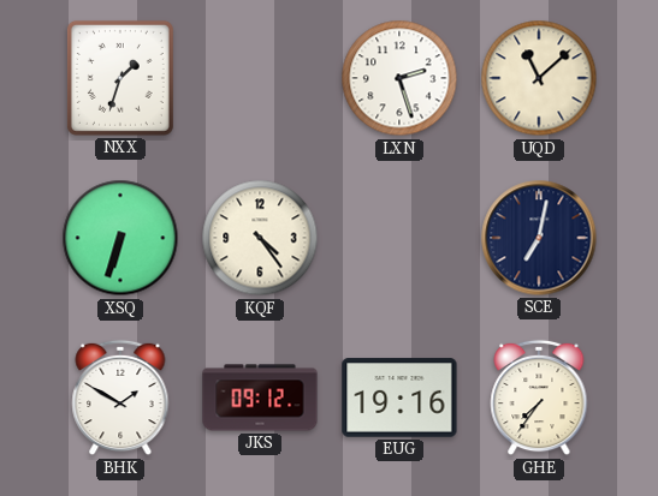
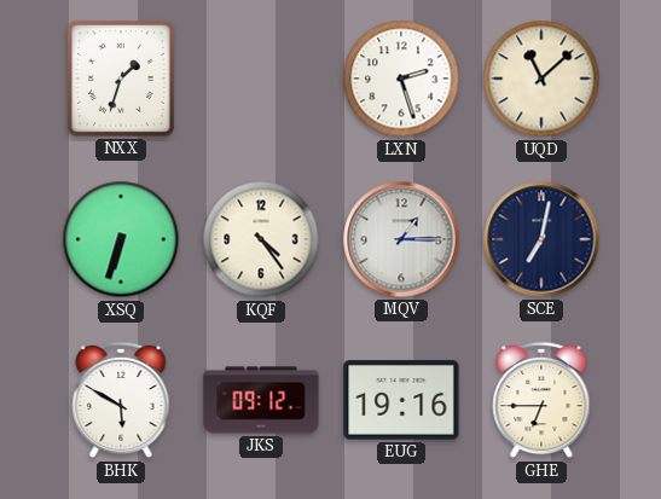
MQV: none -> 1:15 (401, 239)
BHK: 1:50 -> 5:50 (121, 400)
GHE: 7:36 -> 6:45 (541, 400)
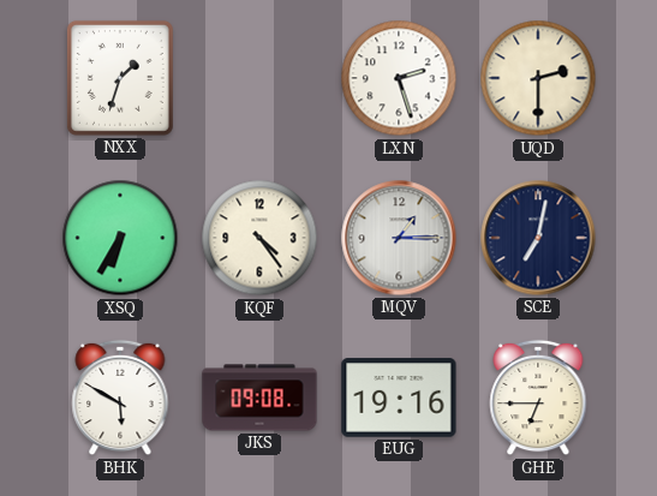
UQD: 11:08 -> 2:30 (538, 78)
XSQ: 6:33 -> 6:35 (120, 238)
JKS: 09:12 -> 09:08 (259, 398)
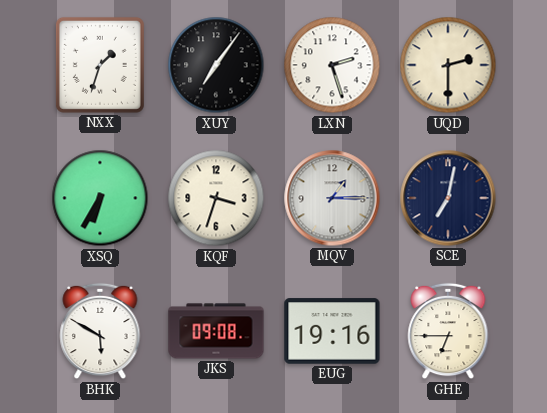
XUY: none -> 7:06 (216, 65)
KQF: 4:24 -> 3:33 (216, 198)
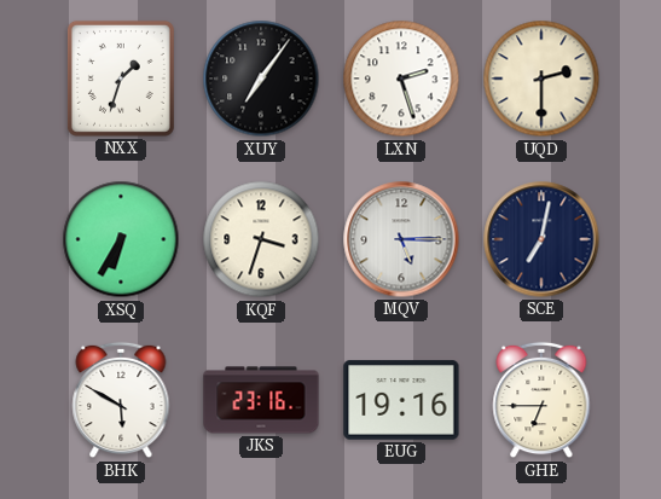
MQV: 1:15 -> 5:15 (401, 239)
JKS: 09:08 -> 23:16 (261, 400)
